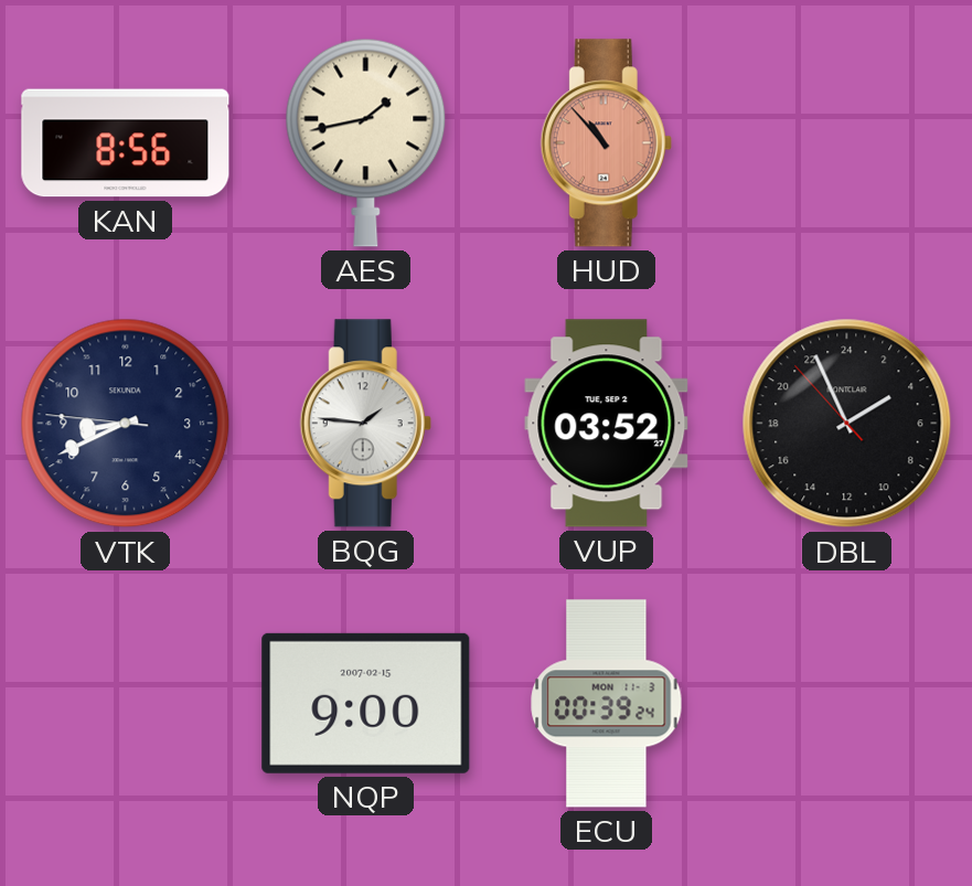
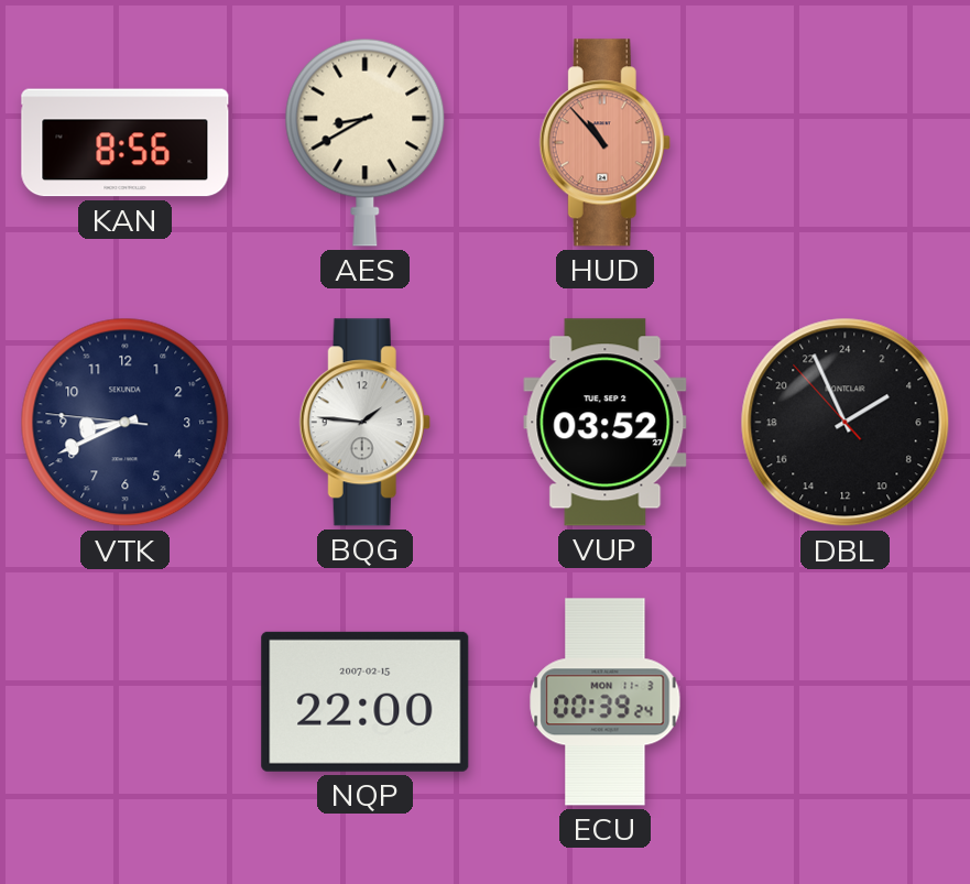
AES: 1:43 -> 8:40 (366, 142)
NQP: 9:00 -> 22:00 (366, 701)
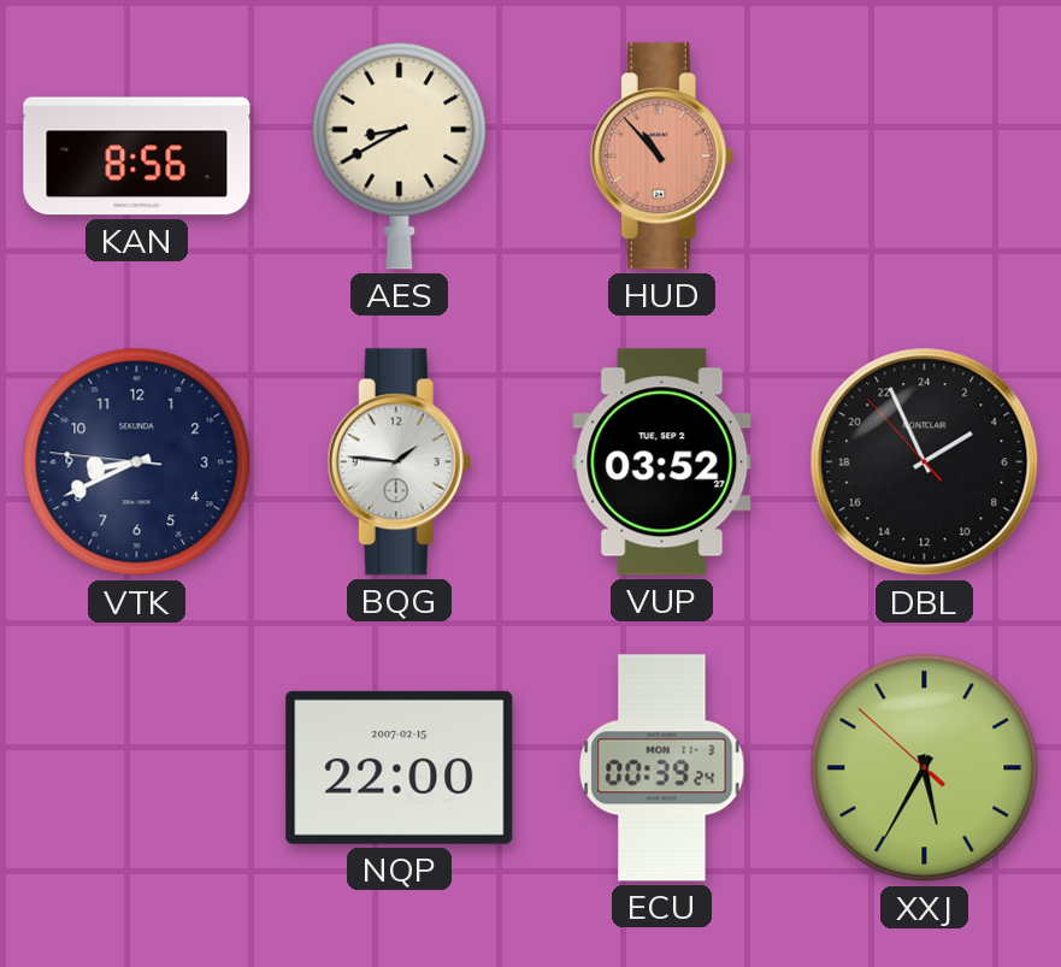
XXJ: none -> 5:34 (925, 768)
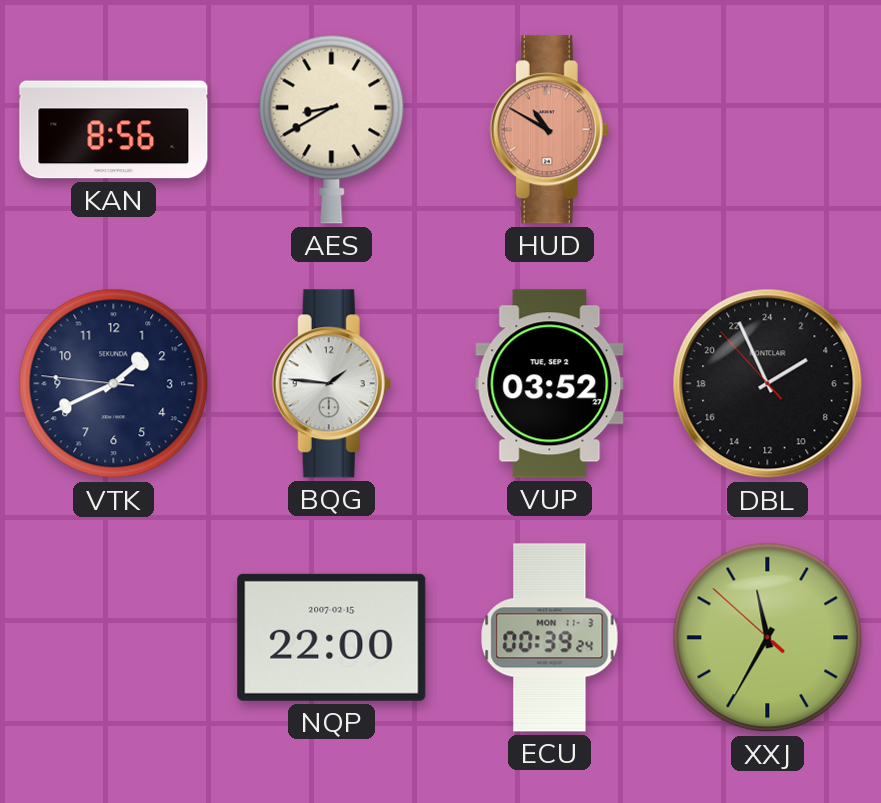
HUD: 10:53 -> 10:50 (549, 130)
VTK: 8:40 -> 1:40 (114, 384)
XXJ: 5:34 -> 11:34 (768, 638)
